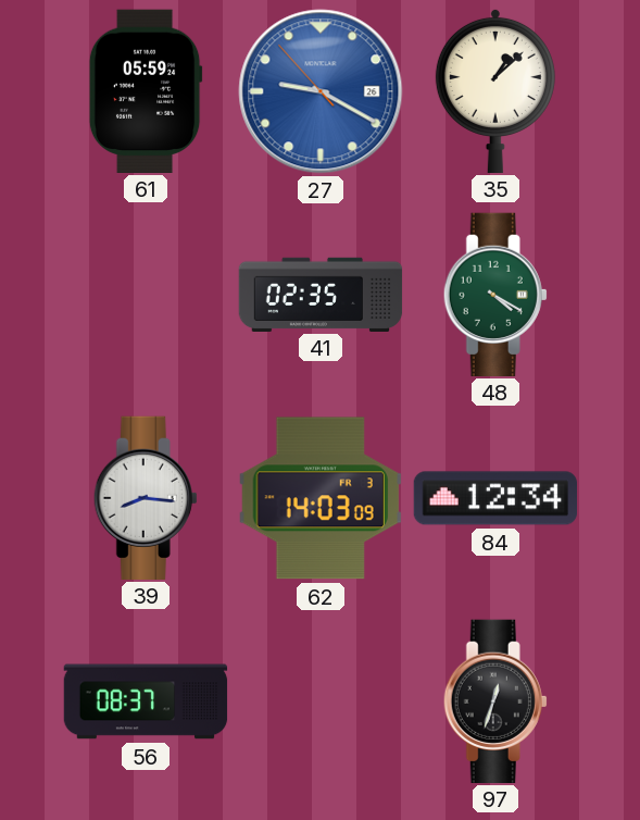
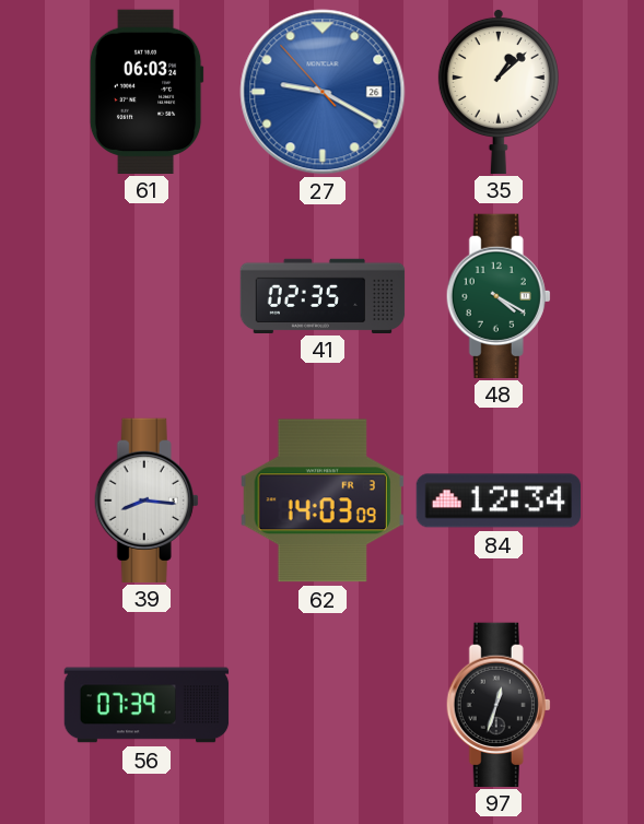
61: 05:59 -> 06:03 (147, 91)
56: 08:37 -> 07:39 (147, 705)
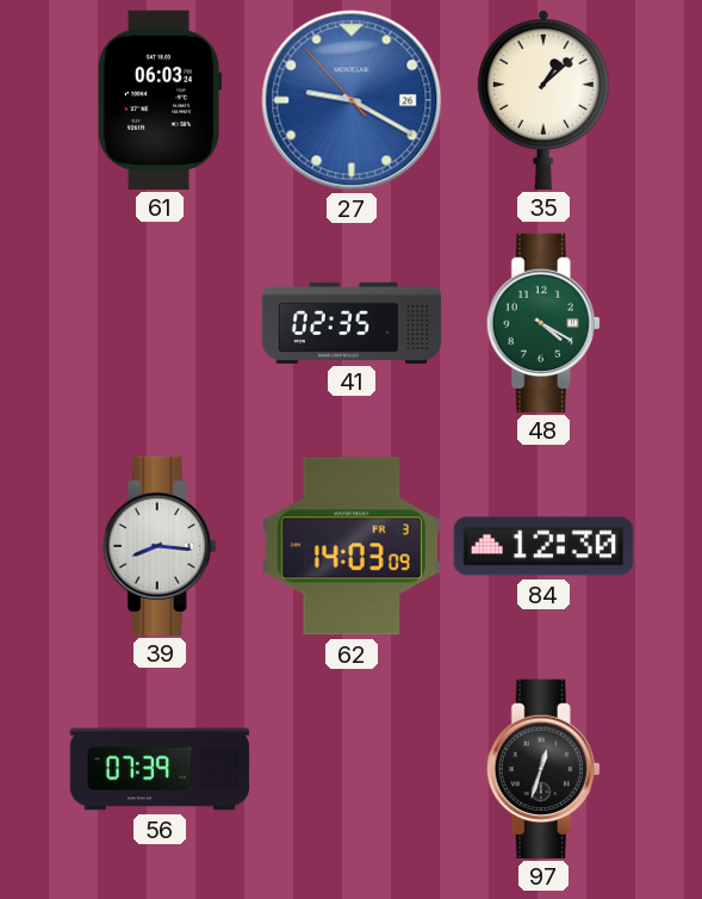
84: 12:34 -> 12:30 (543, 546)
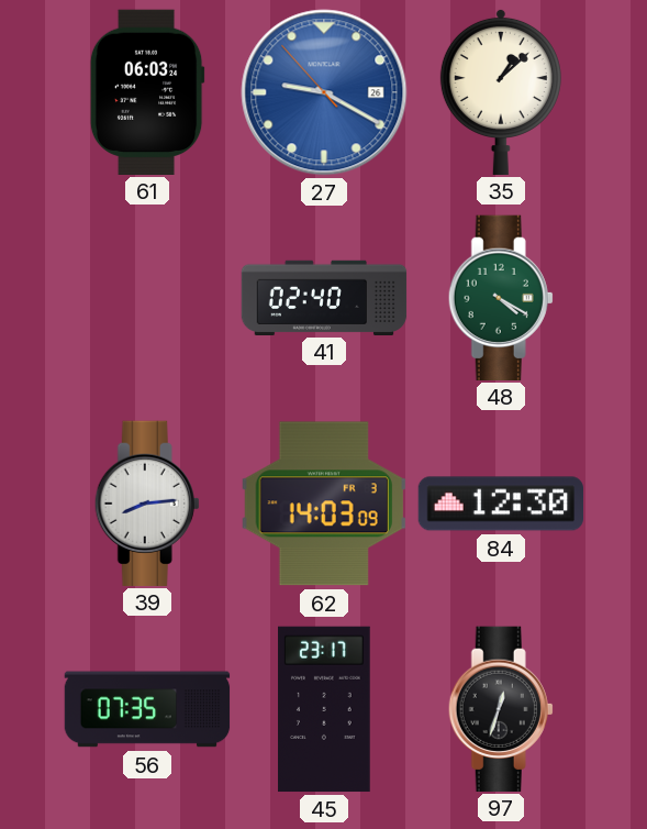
41: 02:35 -> 02:40 (324, 297)
39: 8:16 -> 8:14 (147, 502)
56: 07:39 -> 07:35 (147, 709)
45: none -> 23:17 (324, 709)
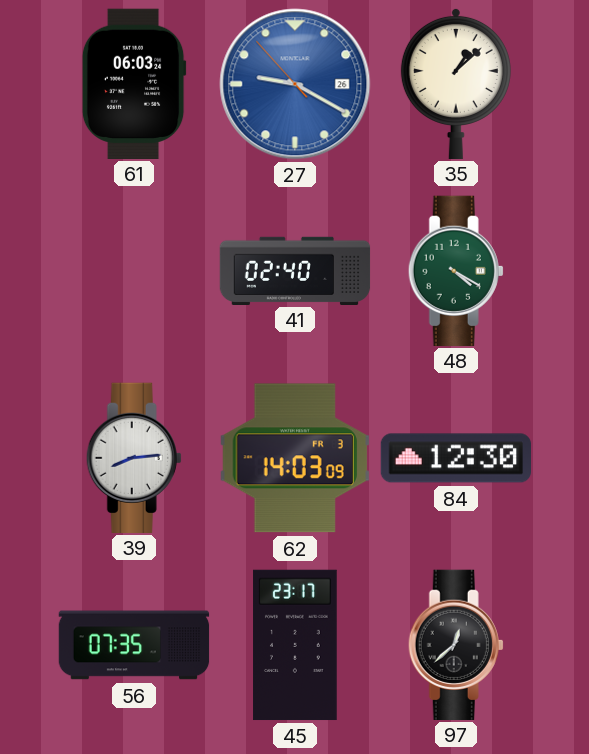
97: 12:33 -> 12:38 (456, 644)
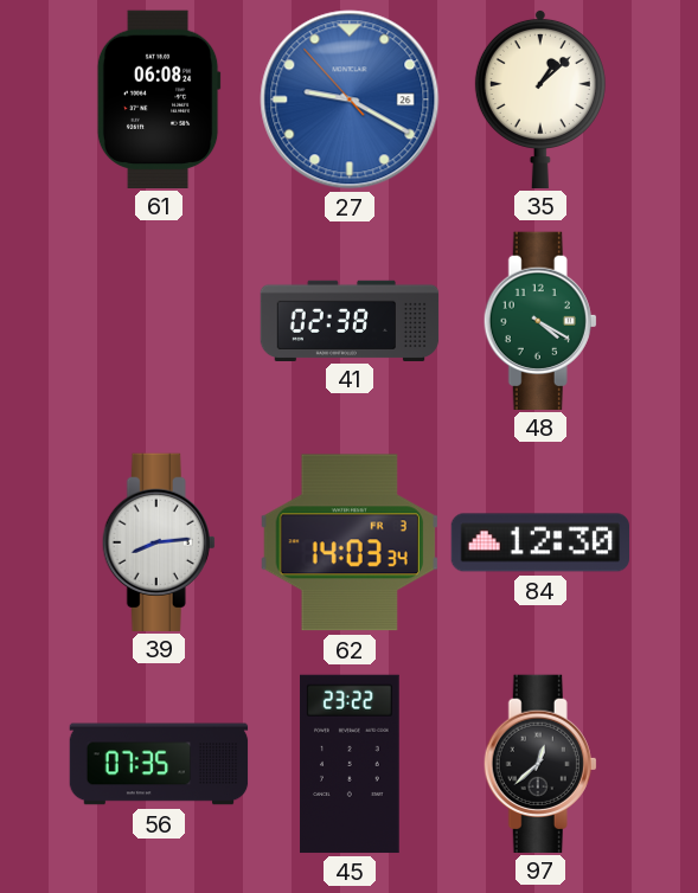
61: 06:03 -> 06:08 (159, 98)
41: 02:40 -> 02:38 (350, 320)
62: 14:03:09 -> 14:03:34 (350, 542)
45: 23:17 -> 23:22 (350, 764)
